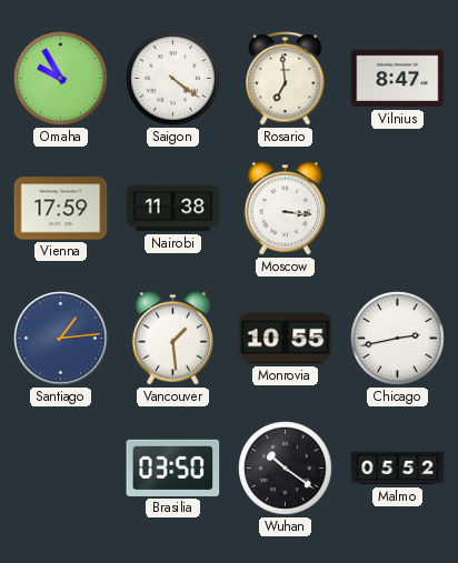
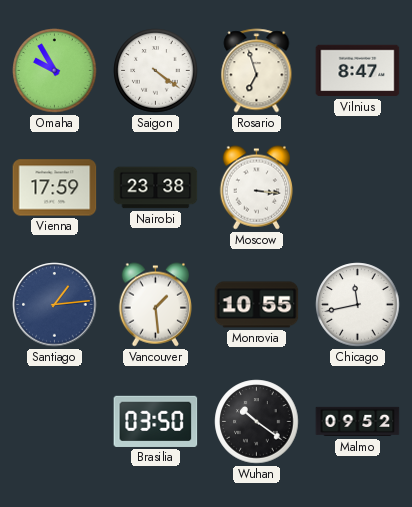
Rosario: 6:59 -> 6:57 (257, 71)
Nairobi: 11:38 -> 23:38 (156, 188)
Chicago: 2:43 -> 11:43 (358, 305)
Malmo: 05:52 -> 09:52 (358, 422)
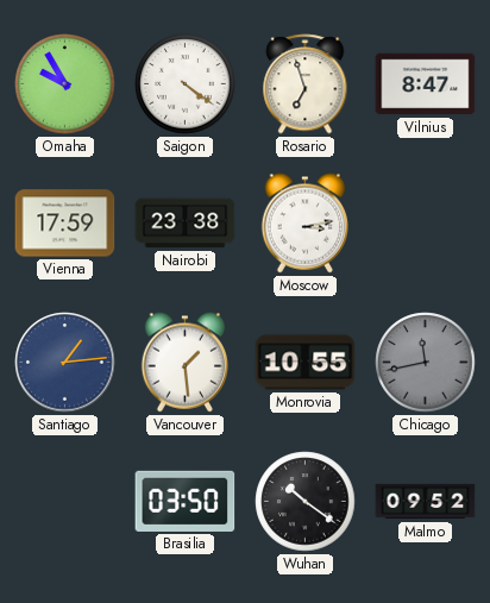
Moscow: 3:16 -> 3:13 (304, 224)
Chicago dial: white -> grey (426, 363)
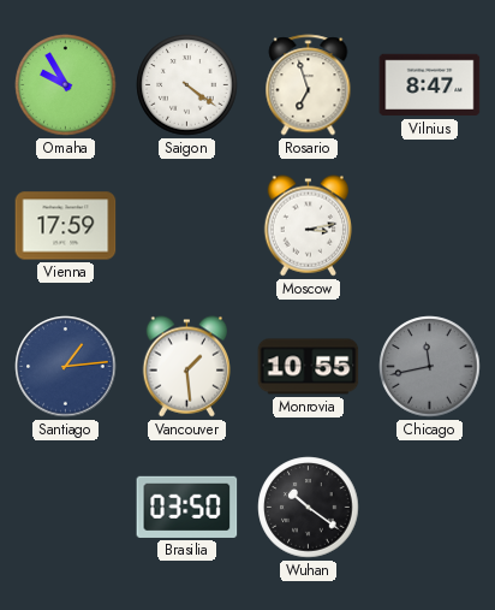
Nairobi: 23:38 -> none (186, 224)
Malmo: 09:52 -> none (426, 502)
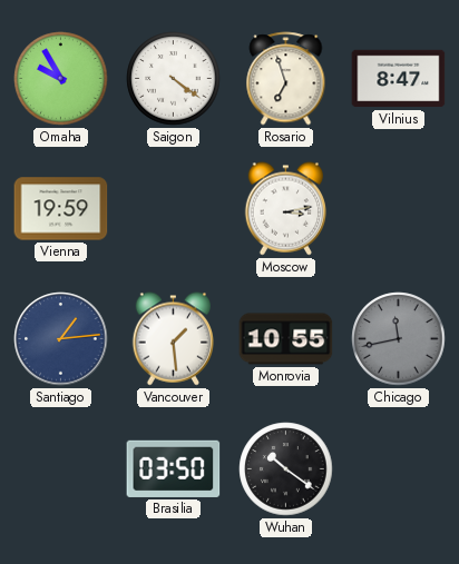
Vienna: 17:59 -> 19:59 (61, 209)
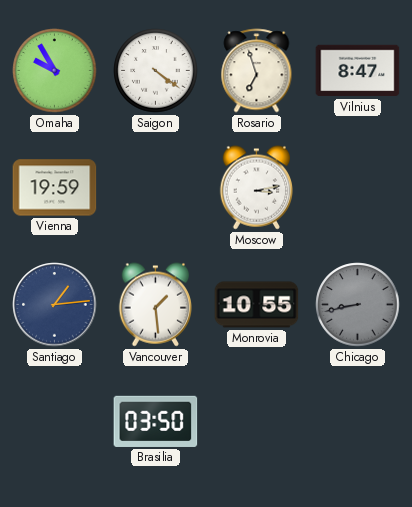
Chicago: 11:43 -> 8:43 (358, 305)
Wuhan: 10:21 -> none (286, 469)
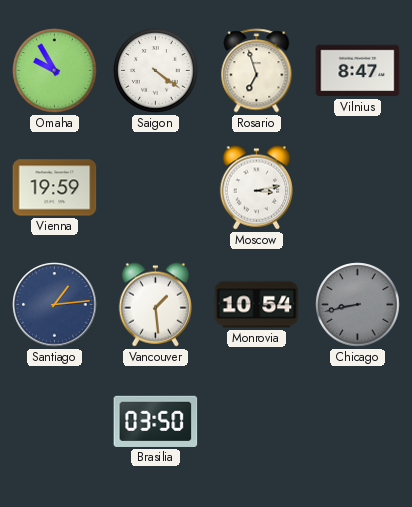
Monrovia: 10:55 -> 10:54 (257, 305)
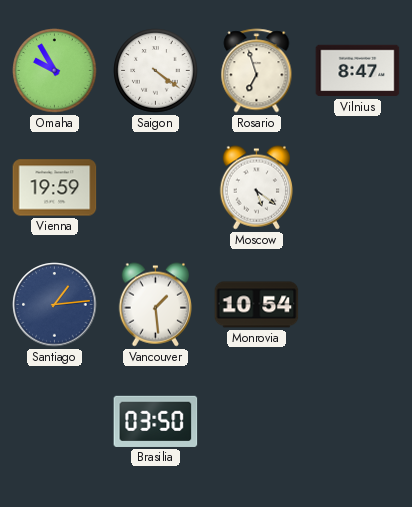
Moscow: 3:13 -> 5:21 (256, 188)
Chicago: 8:43 -> none (358, 305)
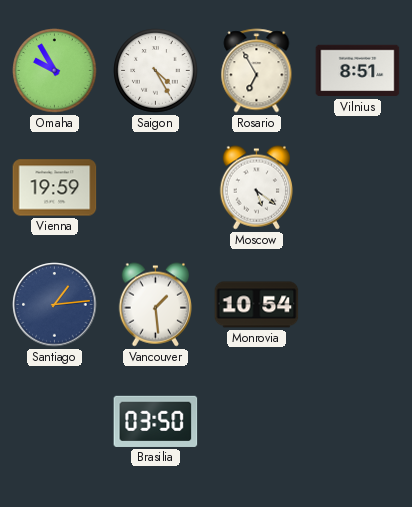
Saigon: 4:21 -> 4:25 (156, 71)
Rosario: 6:57 -> 6:55 (257, 71)
Vilnius: 8:47 -> 8:51 (358, 71)
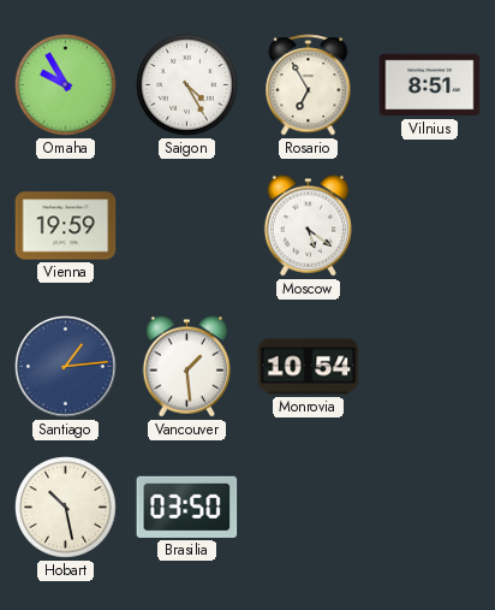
Hobart: none -> 10:28 (66, 508)
